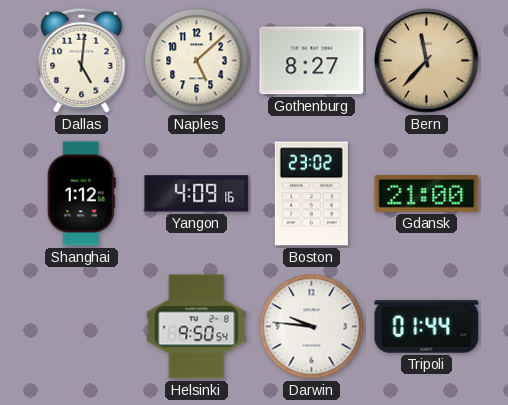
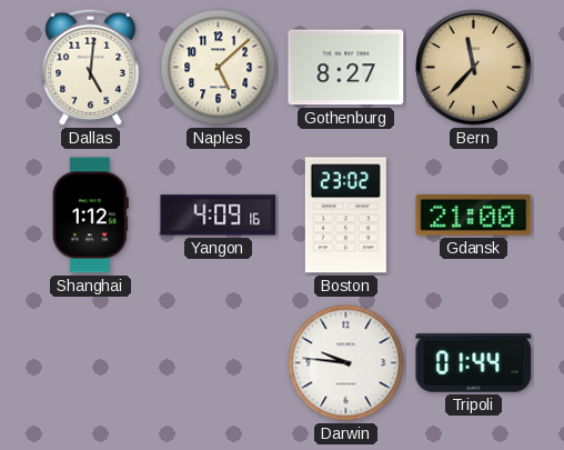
Helsinki: 9:50 -> none (197, 327)
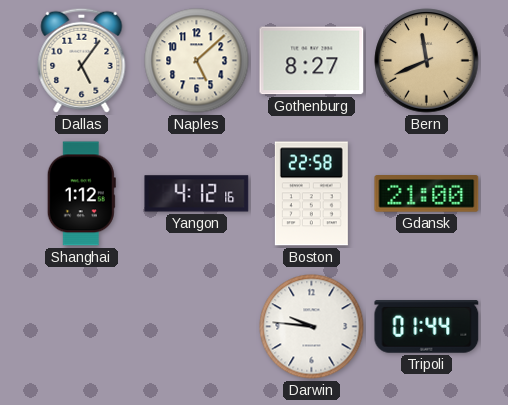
Dallas: 5:01 -> 5:06 (82, 60)
Bern: 11:37 -> 11:41 (427, 61)
Yangon: 4:09 -> 4:12 (197, 194)
Boston: 23:02 -> 22:58 (311, 194)
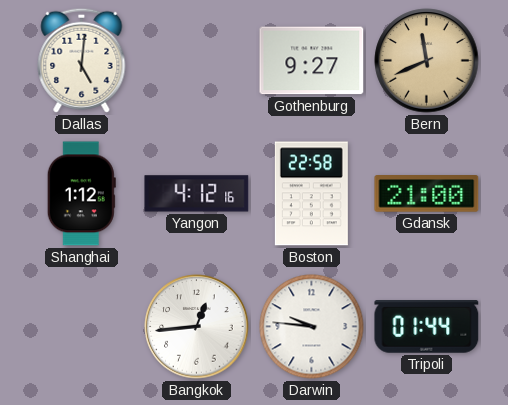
Dallas: 5:06 -> 5:01 (82, 60)
Naples: 5:08 -> none (197, 61)
Gothenburg: 8:27 -> 9:27 (312, 61)
Bangkok: none -> 12:44 (197, 327)
